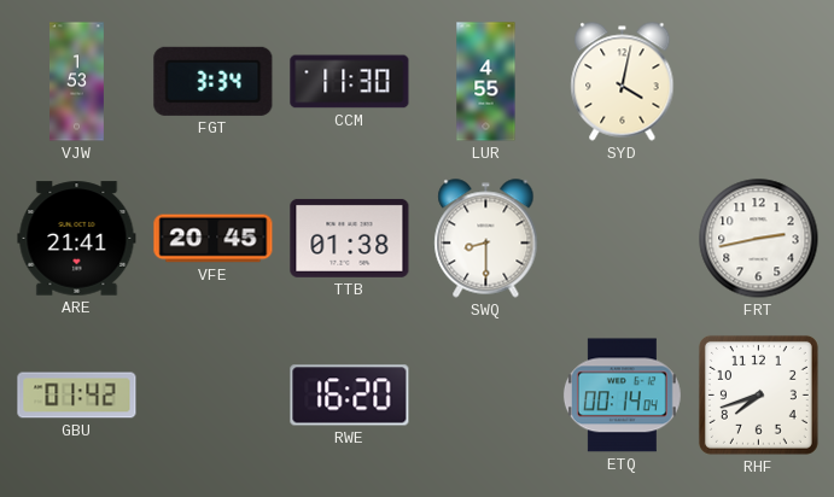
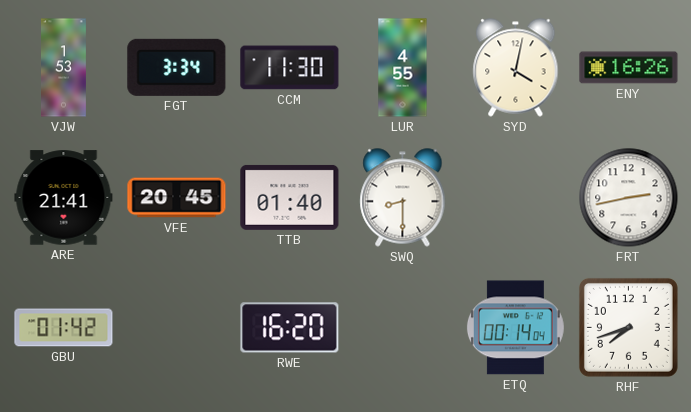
ENY: none -> 16:26 (629, 68)
TTB: 01:38 -> 01:40 (290, 197)
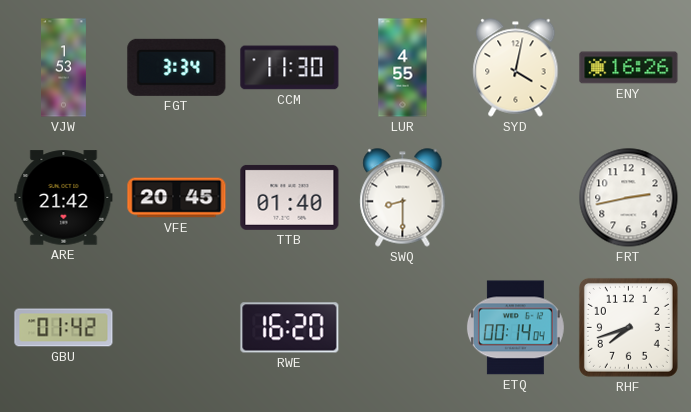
ARE: 21:41 -> 21:42 (64, 198)
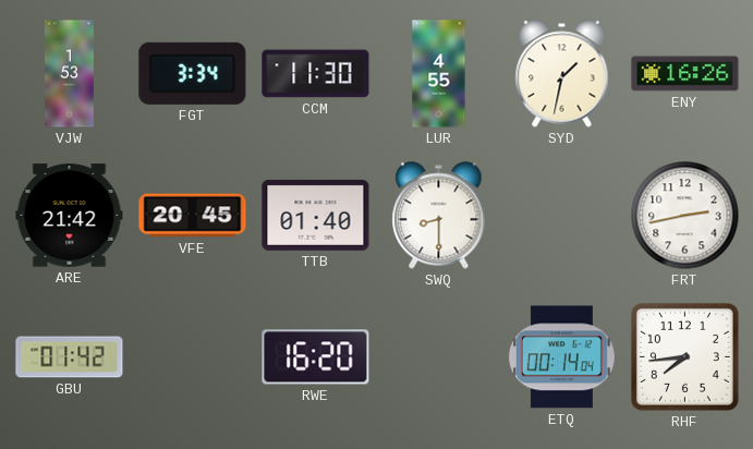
SYD: 4:02 -> 1:32 (562, 74)
RHF: 7:42 -> 7:44 (684, 356)
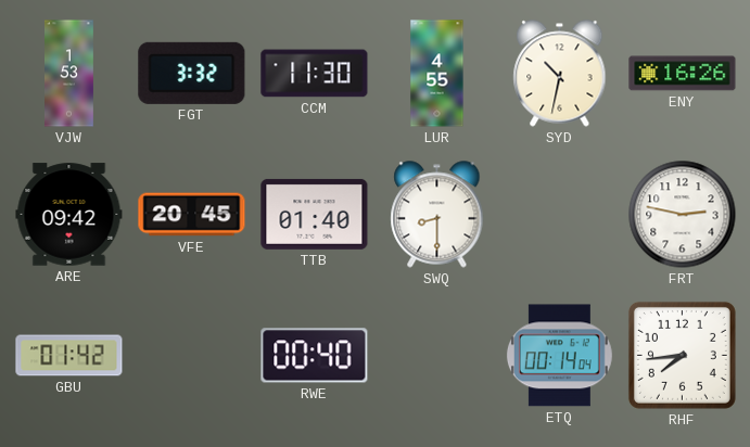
FGT: 3:34 -> 3:32 (192, 73)
SYD: 1:32 -> 10:32 (560, 74)
ARE: 21:42 -> 09:42 (69, 215)
FRT: 2:43 -> 2:47 (683, 215)
RWE: 16:20 -> 00:40 (315, 356)
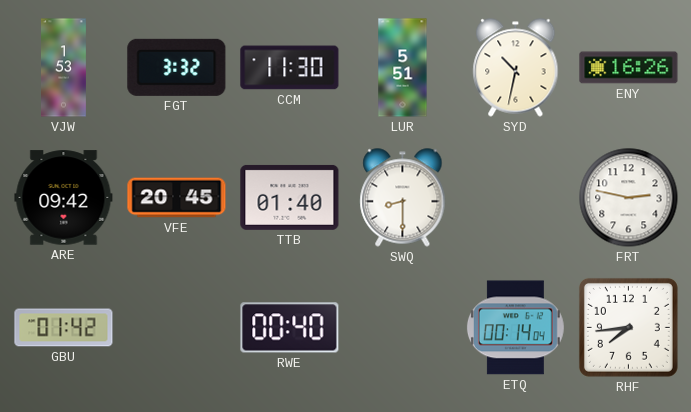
LUR: 4:55 -> 5:51 (403, 68)
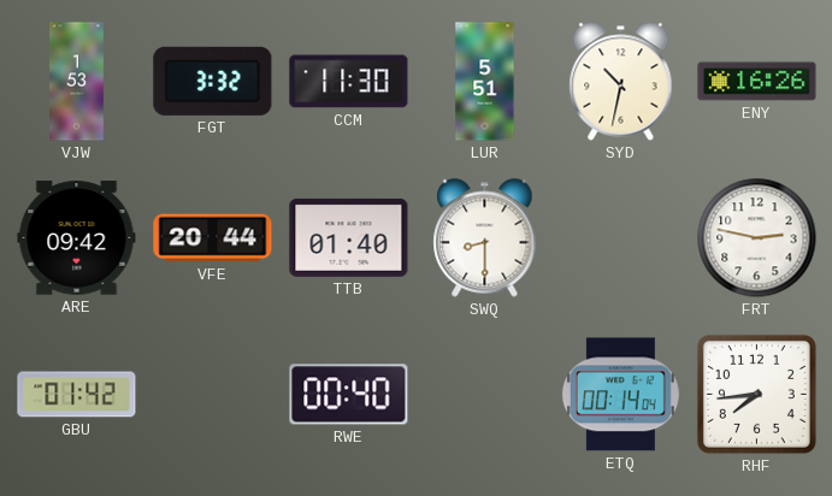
VFE: 20:45 -> 20:44 (213, 238)
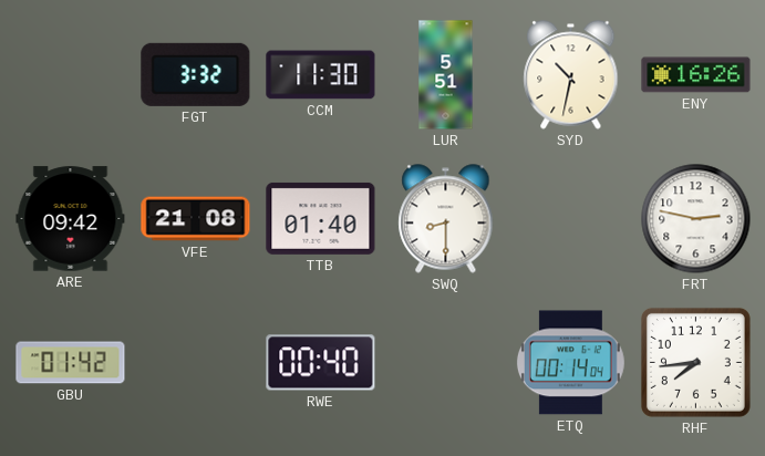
VJW: 1:53 -> none (77, 82)
VFE: 20:44 -> 21:08 (196, 219)
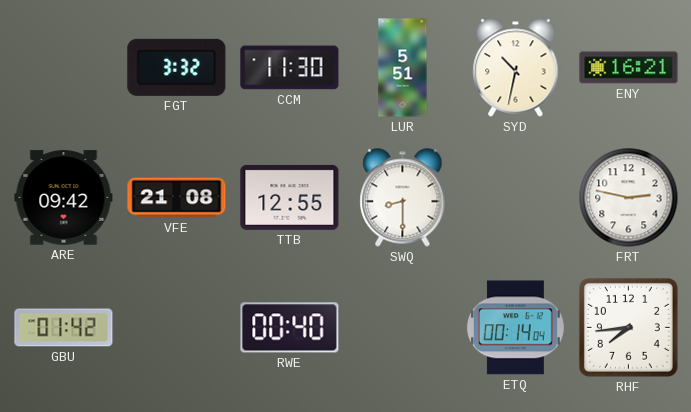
ENY: 16:26 -> 16:21 (629, 68)
TTB: 01:40 -> 12:55 (290, 197)
